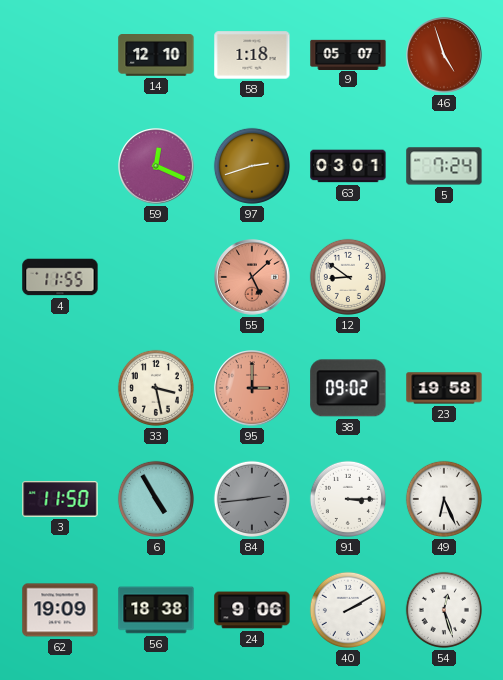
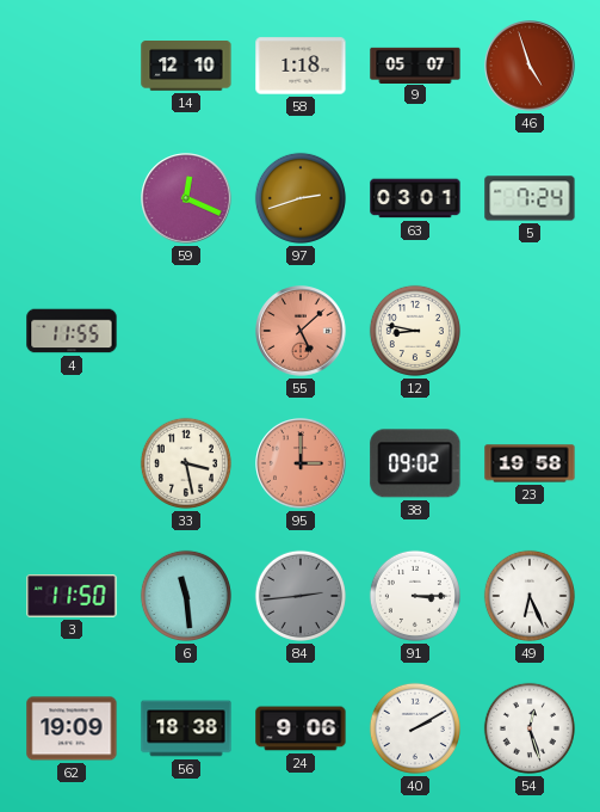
12: 8:51 -> 8:47 (415, 331)
6: 4:55 -> 11:29 (186, 596)
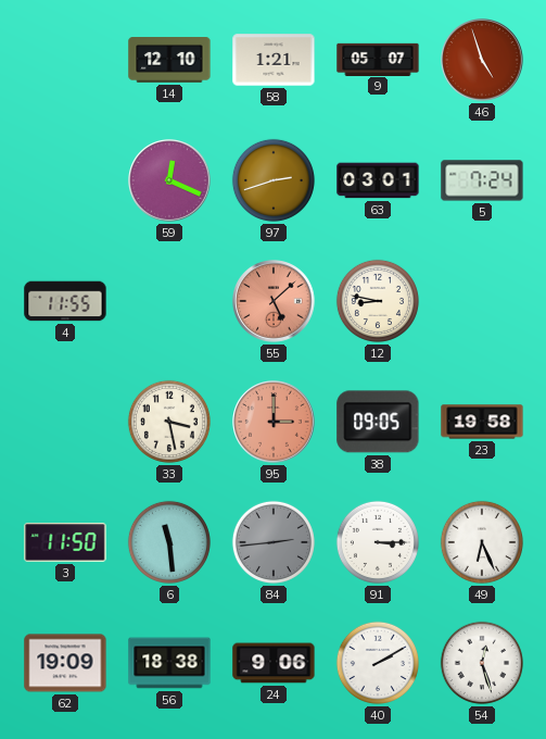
58: 1:18 -> 1:21 (274, 60)
38: 09:02 -> 09:05 (378, 422)
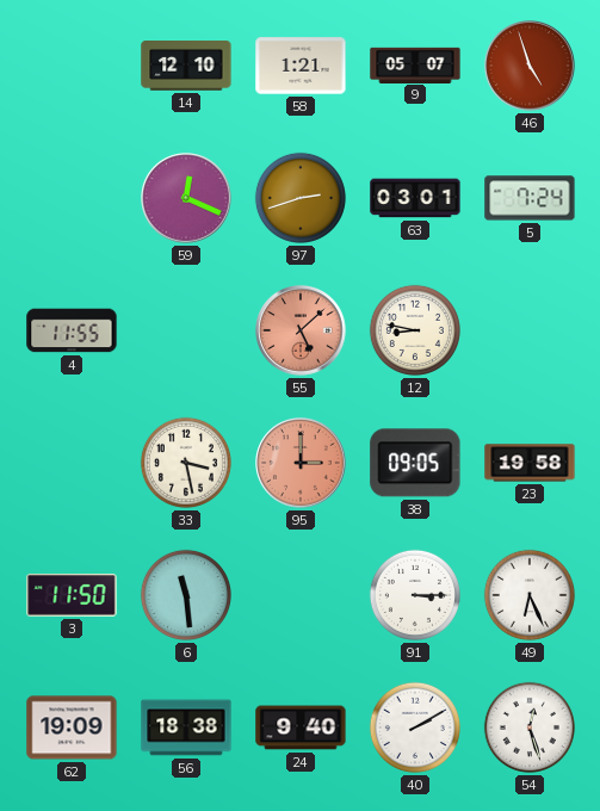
84: 2:44 -> none (274, 542)
24: 9:06 -> 9:40 (301, 728)
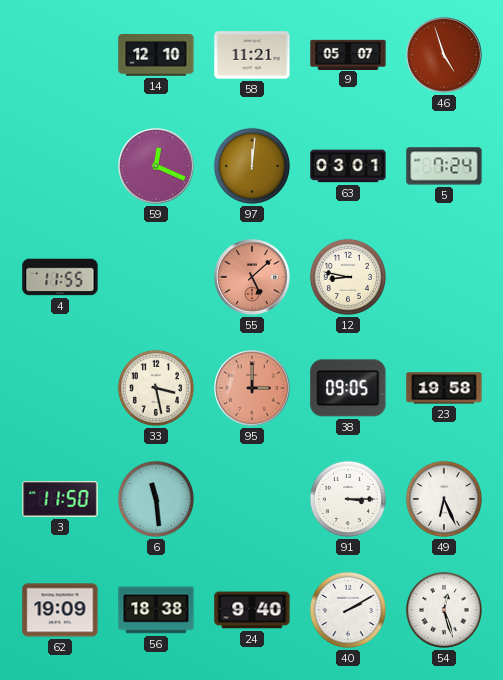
58: 1:21 -> 11:21 (252, 55)
97: 2:42 -> 12:01 (252, 166)
